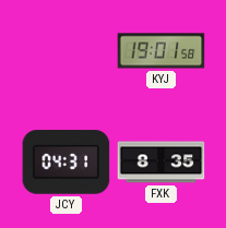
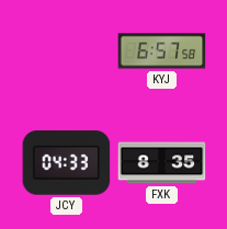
KYJ: 19:01 -> 6:57 (161, 51)
JCY: 04:31 -> 04:33 (66, 163)
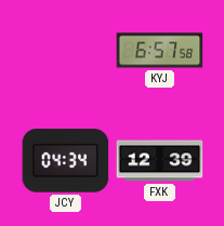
JCY: 04:33 -> 04:34 (65, 161)
FXK: 8:35 -> 12:39 (159, 161)
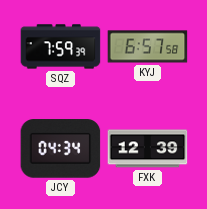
SQZ: none -> 7:59 (60, 47)
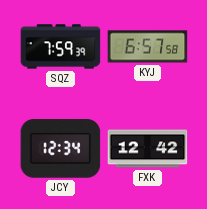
JCY: 04:34 -> 12:34 (60, 149)
FXK: 12:39 -> 12:42 (147, 149)
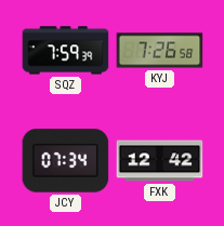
KYJ: 6:57 -> 7:26 (159, 51)
JCY: 12:34 -> 07:34 (65, 161)
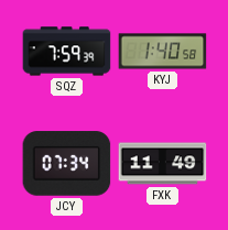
KYJ: 7:26 -> 1:40 (162, 52)
FXK: 12:42 -> 11:49 (162, 164)
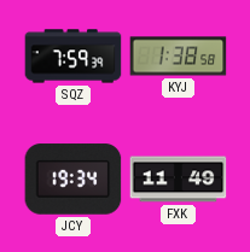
KYJ: 1:40 -> 1:38 (178, 57)
JCY: 07:34 -> 19:34 (72, 180)
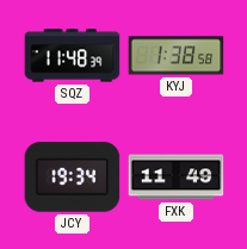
SQZ: 7:59 -> 11:48 (72, 56)
